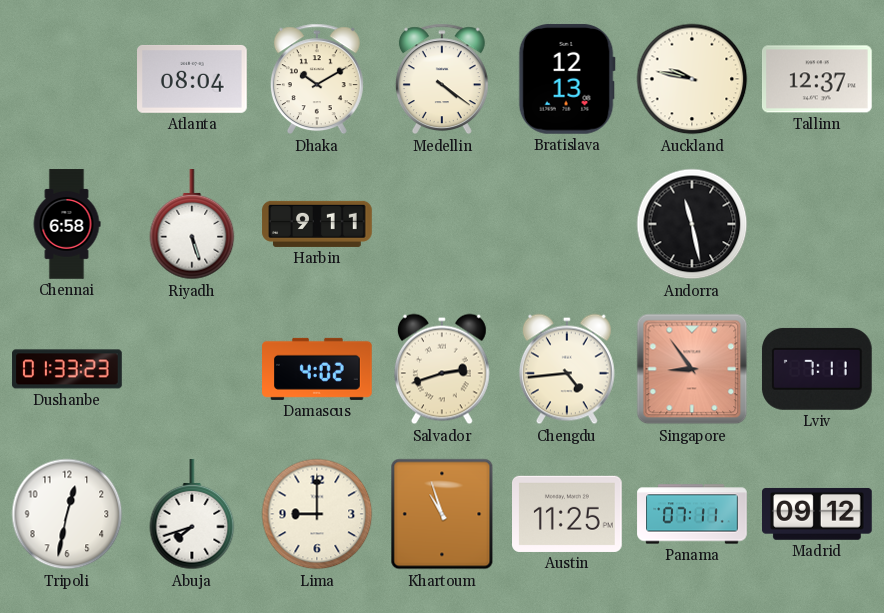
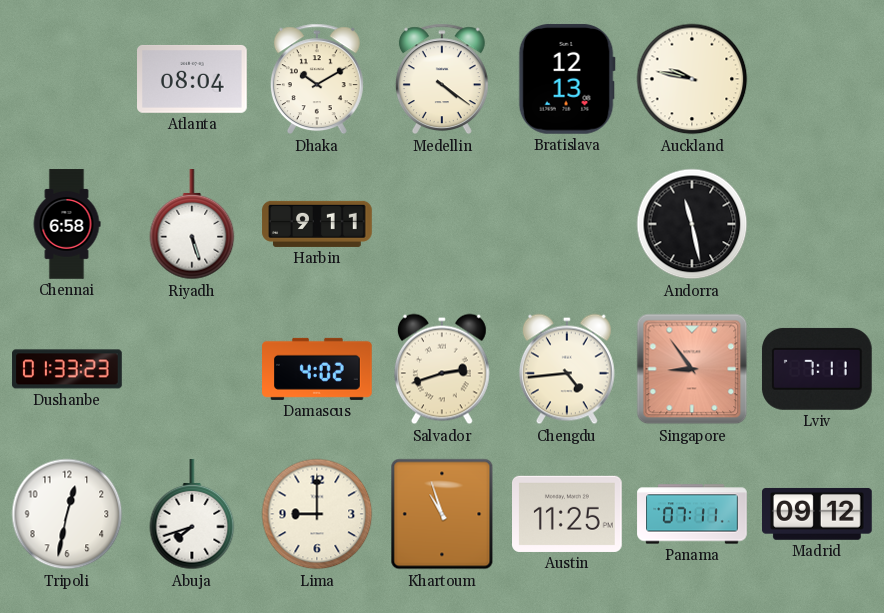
Tallinn: 12:37 -> none (818, 79)
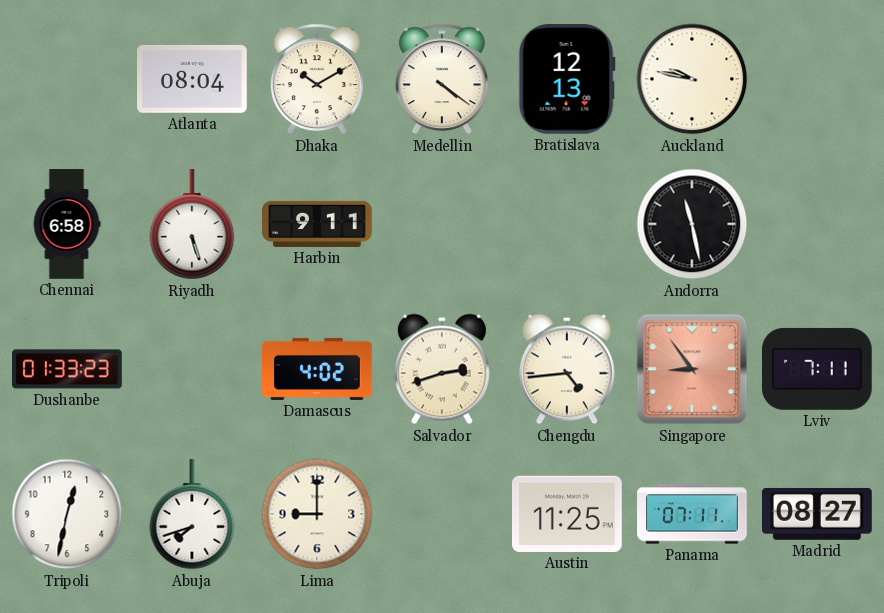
Khartoum: 10:57 -> none (442, 514)
Madrid: 09:12 -> 08:27 (818, 514)
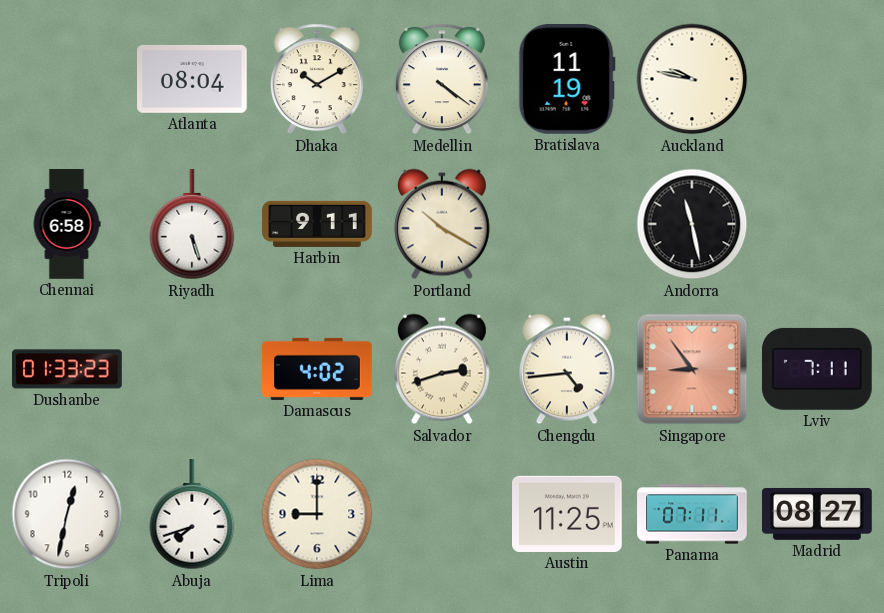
Bratislava: 12:13 -> 11:19 (567, 79)
Portland: none -> 10:20 (442, 224)
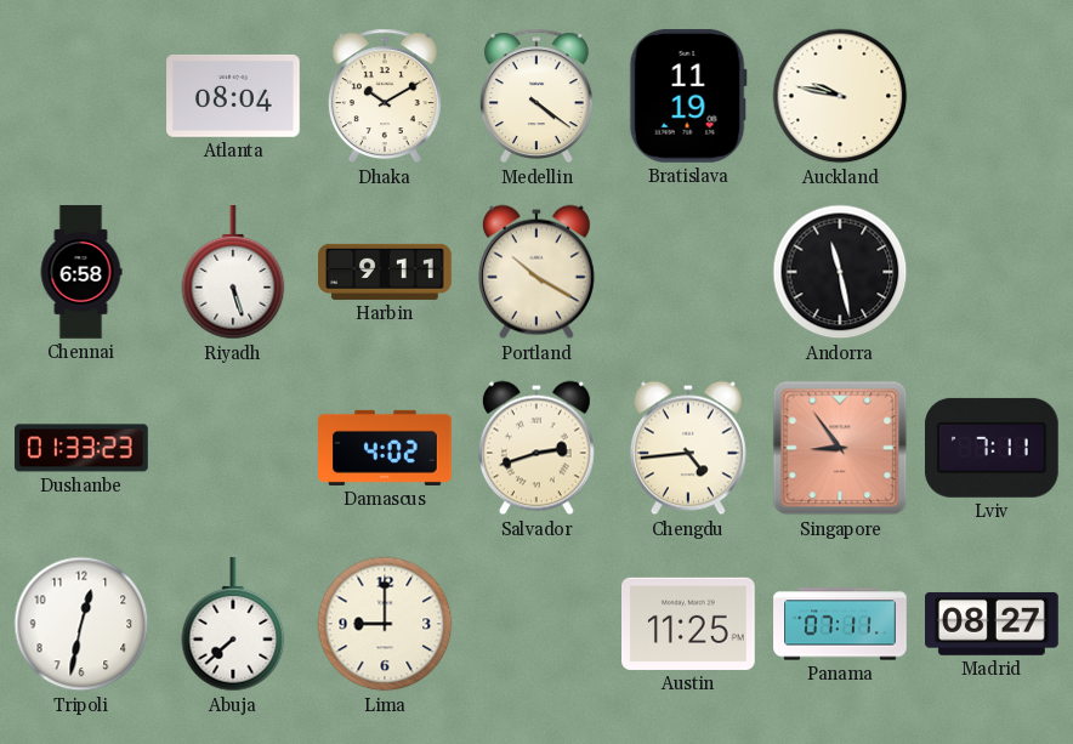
Abuja: 7:42 -> 7:38 (233, 625)
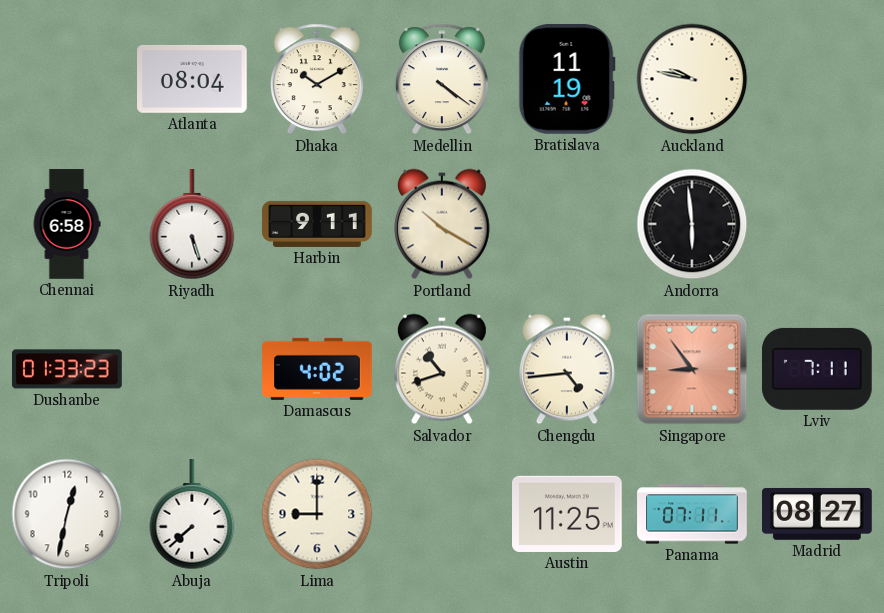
Andorra: 11:28 -> 5:59 (692, 224)
Salvador: 2:42 -> 10:42 (442, 369)
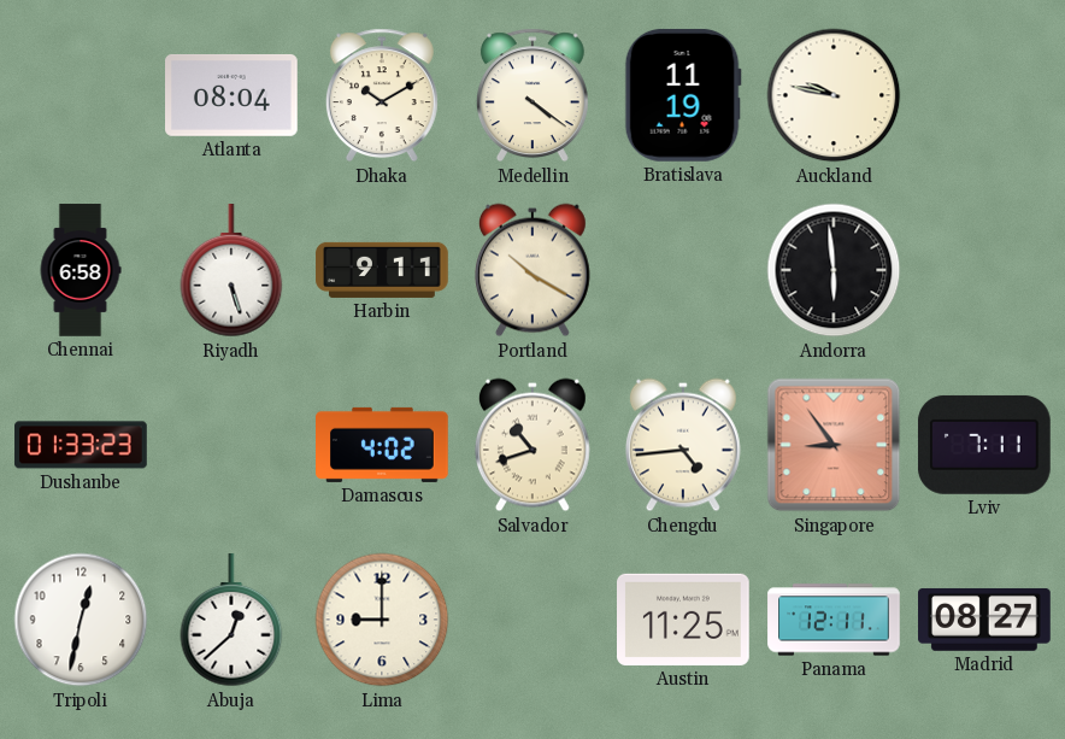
Abuja: 7:38 -> 12:38 (231, 621)
Panama: 07:11 -> 12:11 (834, 620)
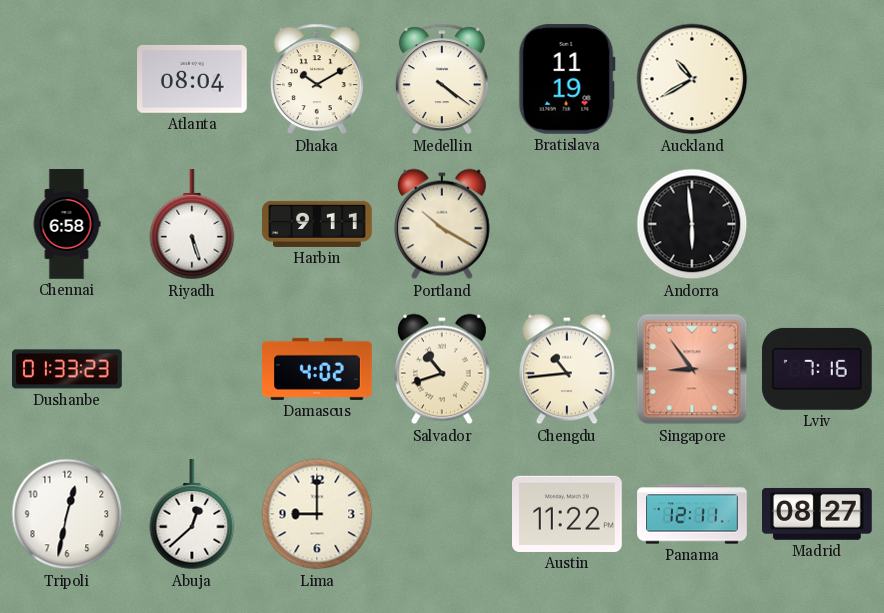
Auckland: 9:47 -> 10:40 (692, 79)
Chengdu: 4:44 -> 10:44 (567, 369)
Lviv: 7:11 -> 7:16 (817, 369)
Austin: 11:25 -> 11:22 (568, 514)
